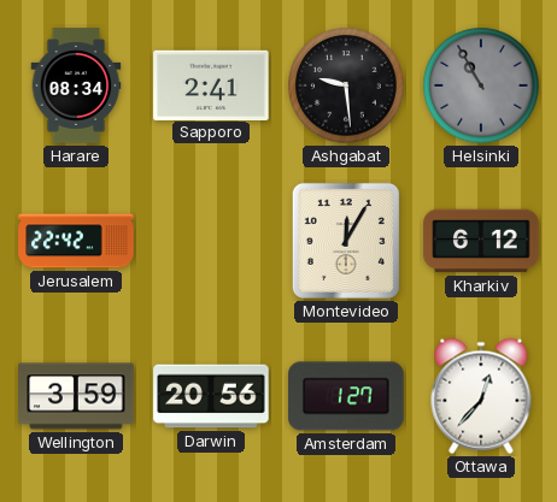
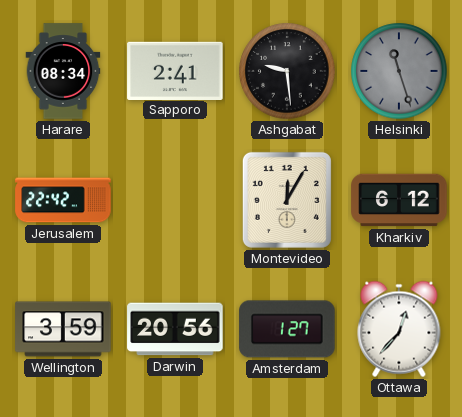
Helsinki: 10:55 -> 11:27 (399, 71)
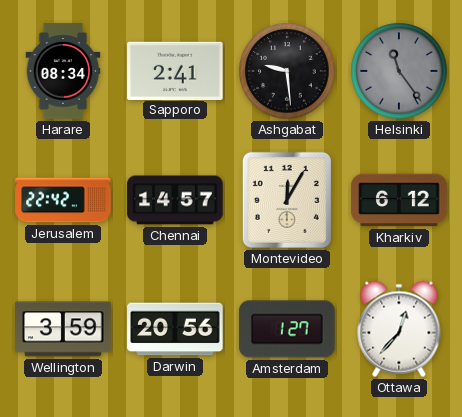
Helsinki: 11:27 -> 11:24 (399, 71)
Chennai: none -> 14:57 (175, 200)
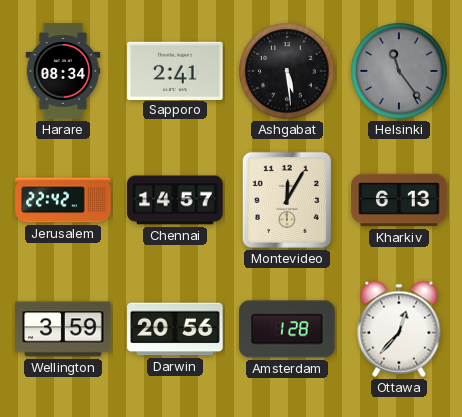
Ashgabat: 9:29 -> 5:29 (287, 71)
Kharkiv: 6:12 -> 6:13 (399, 200)
Amsterdam: 1:27 -> 1:28 (287, 329)
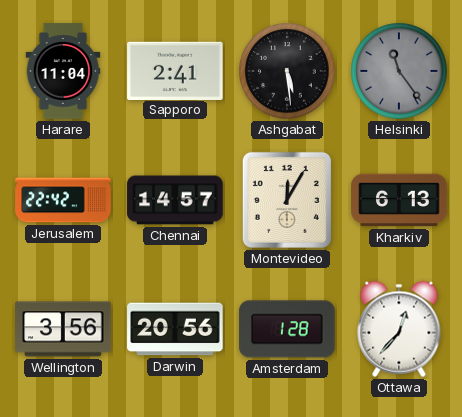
Harare: 08:34 -> 11:04 (63, 71)
Wellington: 3:59 -> 3:56 (63, 329)
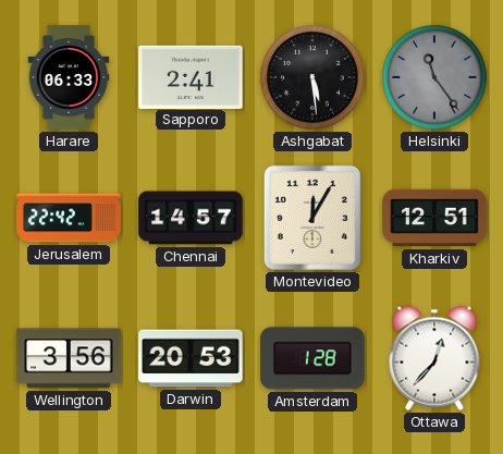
Harare: 11:04 -> 06:33 (69, 77)
Kharkiv: 6:13 -> 12:51 (434, 218)
Darwin: 20:56 -> 20:53 (191, 358)
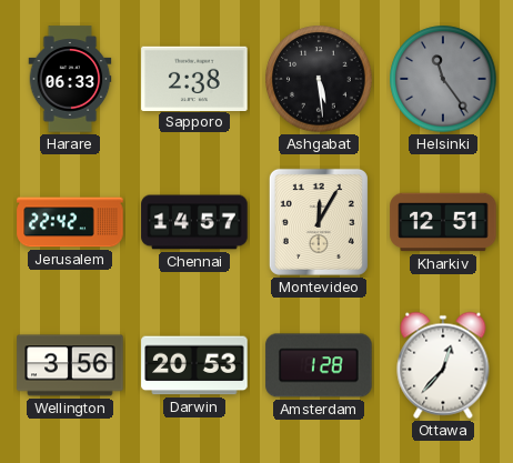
Sapporo: 2:41 -> 2:38 (194, 78)
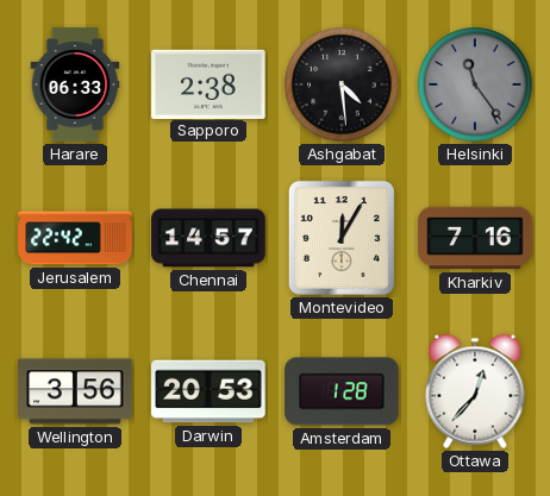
Ashgabat: 5:29 -> 4:29 (342, 84)
Kharkiv: 12:51 -> 7:16 (475, 238)
